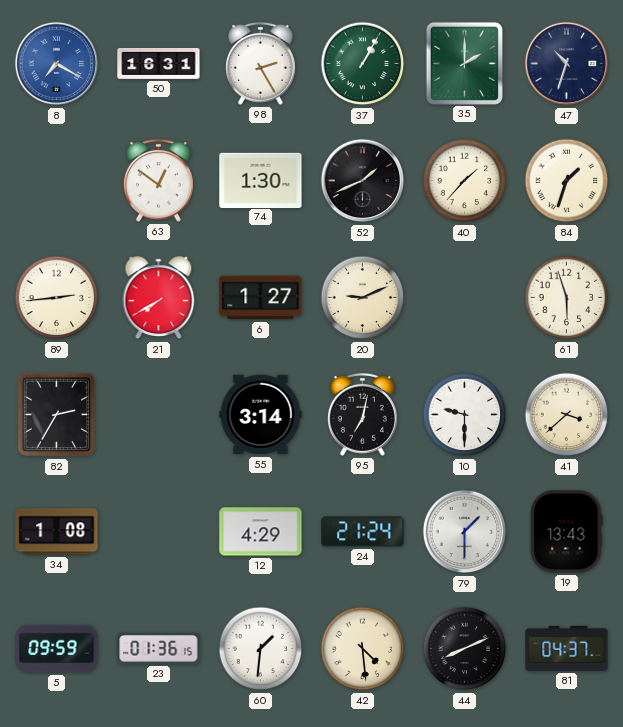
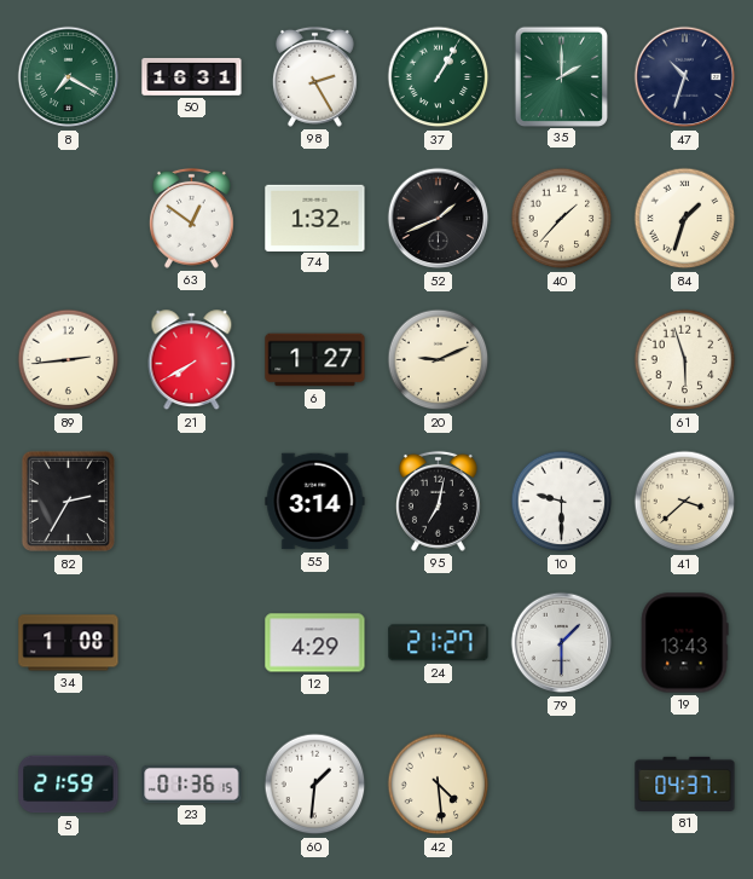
8 dial: blue -> green (69, 77)
74: 1:30 -> 1:32 (315, 218)
24: 21:24 -> 21:27 (439, 643)
5: 09:59 -> 21:59 (69, 785)
44: 8:11 -> none (465, 649)
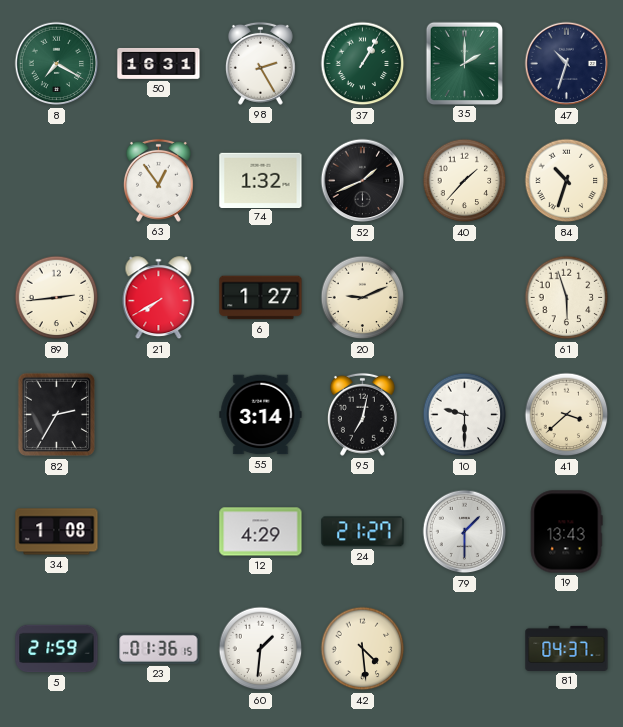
63: 12:51 -> 12:54 (158, 180)
84: 1:33 -> 10:33 (567, 181)
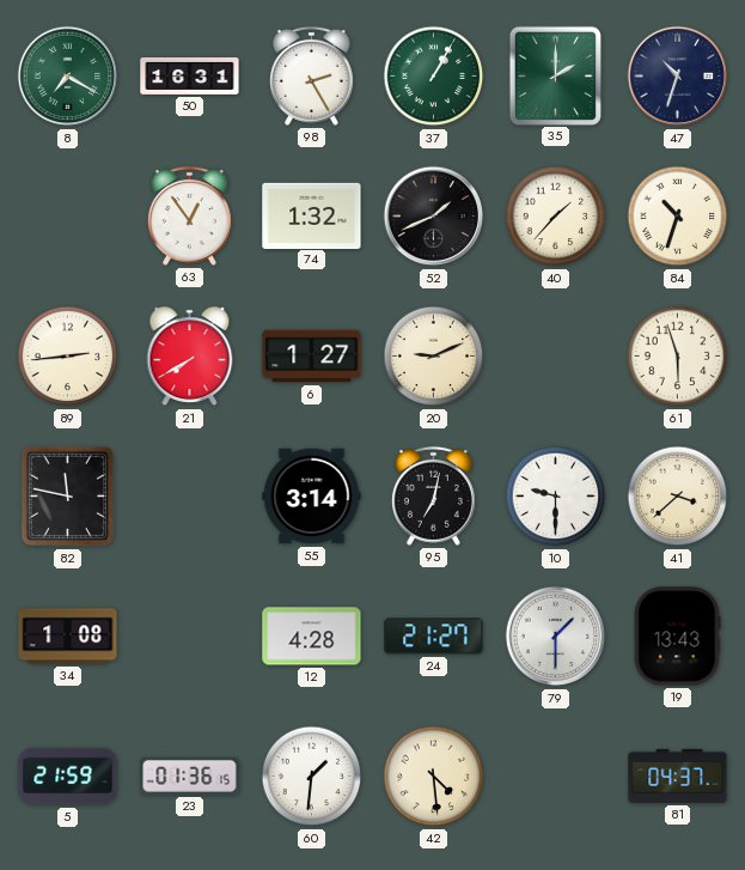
82: 2:35 -> 11:47 (67, 497)
12: 4:29 -> 4:28 (312, 637)
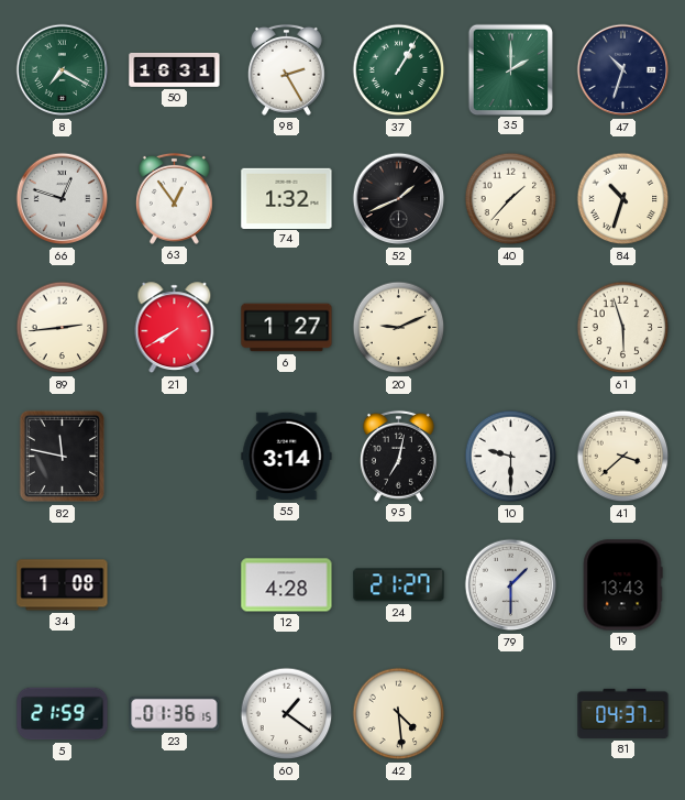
66: none -> 12:48 (63, 199)
60: 1:31 -> 1:21 (287, 714)
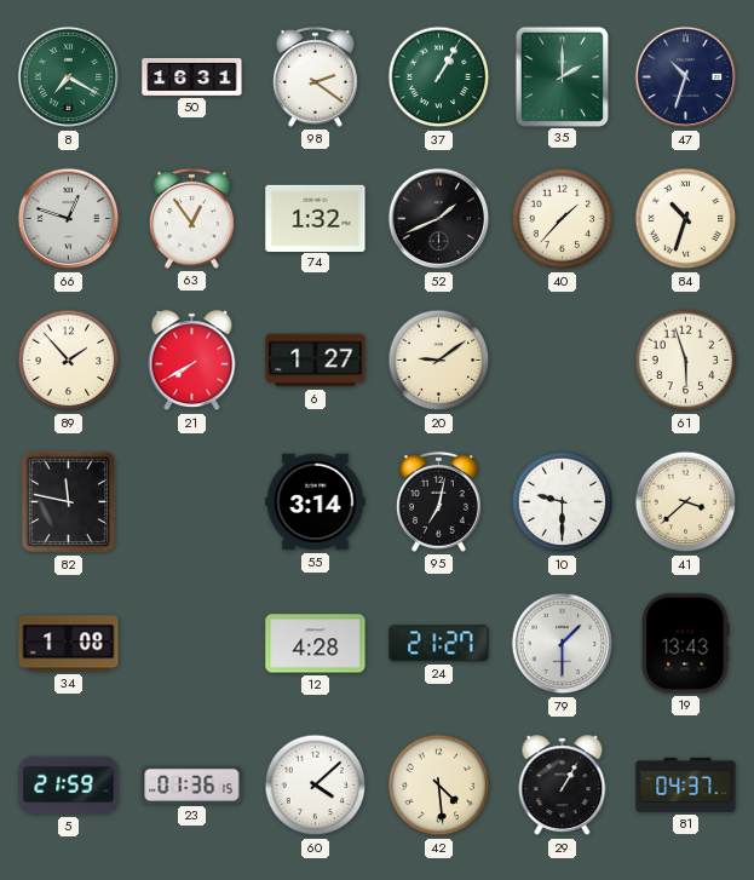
98: 2:25 -> 2:21 (315, 76)
89: 2:44 -> 1:53 (69, 361)
20: 9:11 -> 9:09 (439, 361)
60: 1:21 -> 4:08 (316, 786)
29: none -> 1:05 (563, 786)
